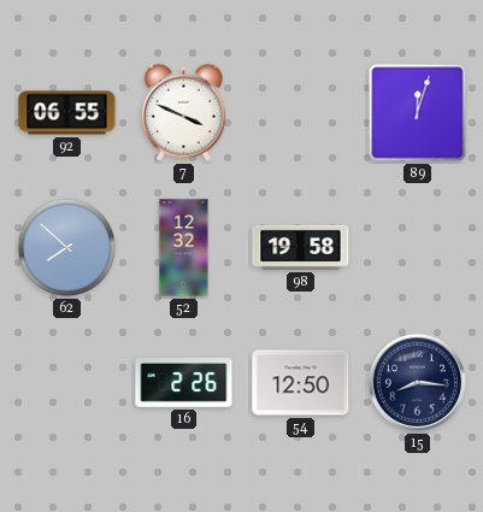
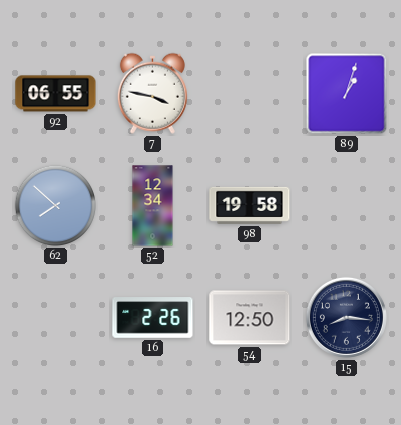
7: 3:49 -> 3:47 (152, 93)
89: 12:03 -> 1:03 (347, 94)
52: 12:32 -> 12:34 (153, 206)
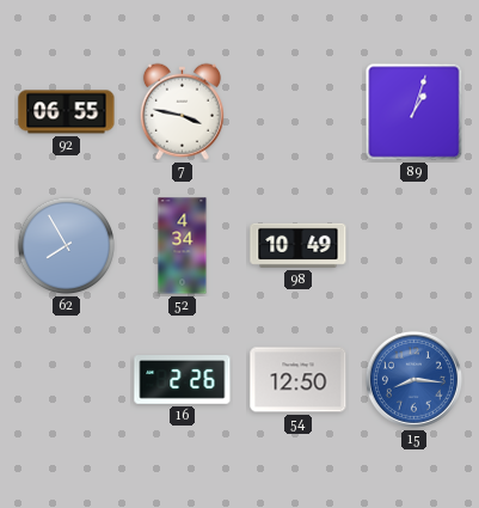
62: 7:52 -> 7:55 (67, 246)
52: 12:34 -> 4:34 (183, 246)
98: 19:58 -> 10:49 (299, 245)
15 dial: navy -> blue (413, 379)
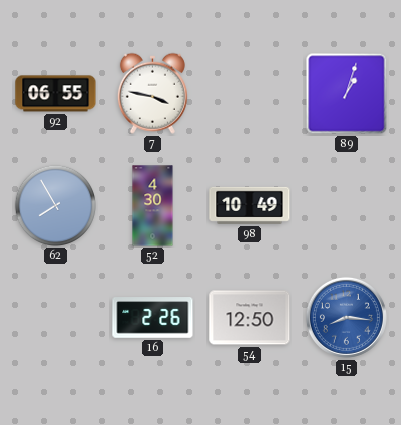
52: 4:34 -> 4:30 (153, 206)
